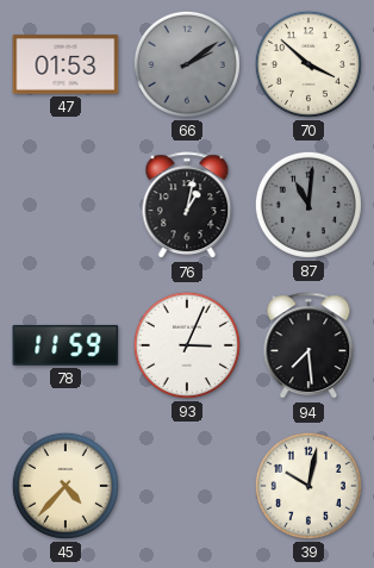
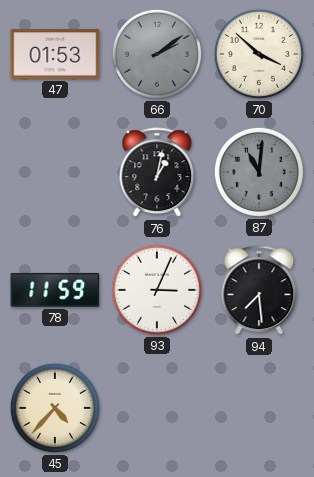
39: 10:02 -> none (308, 486)
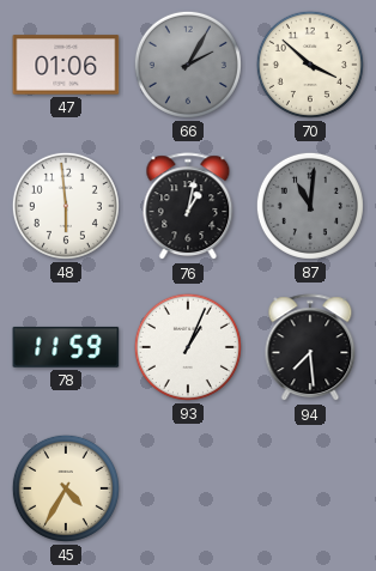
47: 01:53 -> 01:06 (66, 65)
66: 2:09 -> 2:05 (188, 65)
48: none -> 5:59 (66, 206)
93: 3:04 -> 1:04 (188, 347)
45: 4:37 -> 4:35 (66, 488)
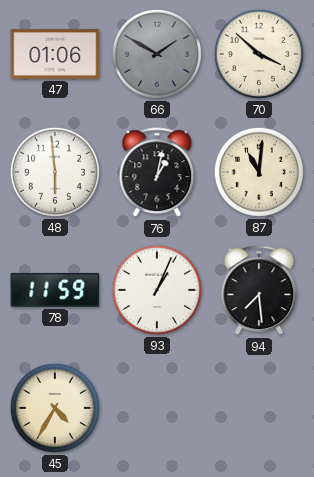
66: 2:05 -> 1:50 (157, 54)
87 dial: grey -> cream (259, 172)
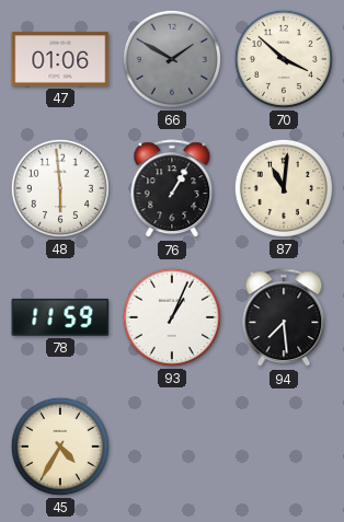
76: 1:02 -> 1:05 (172, 189)
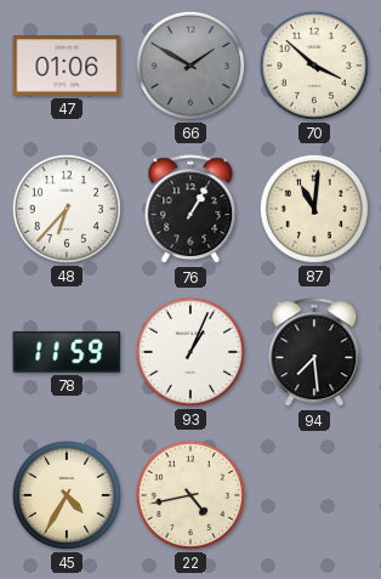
48: 5:59 -> 6:37 (67, 209)
22: none -> 4:43 (190, 495)
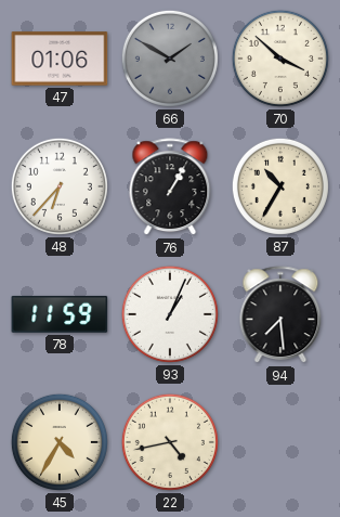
87: 11:01 -> 10:35 (280, 186)
